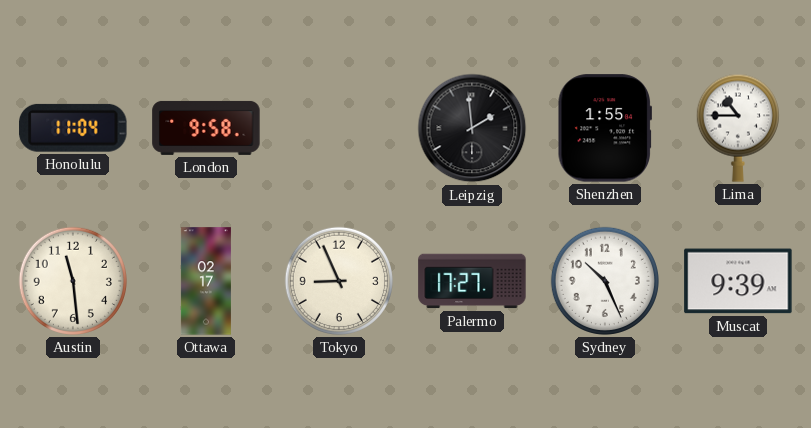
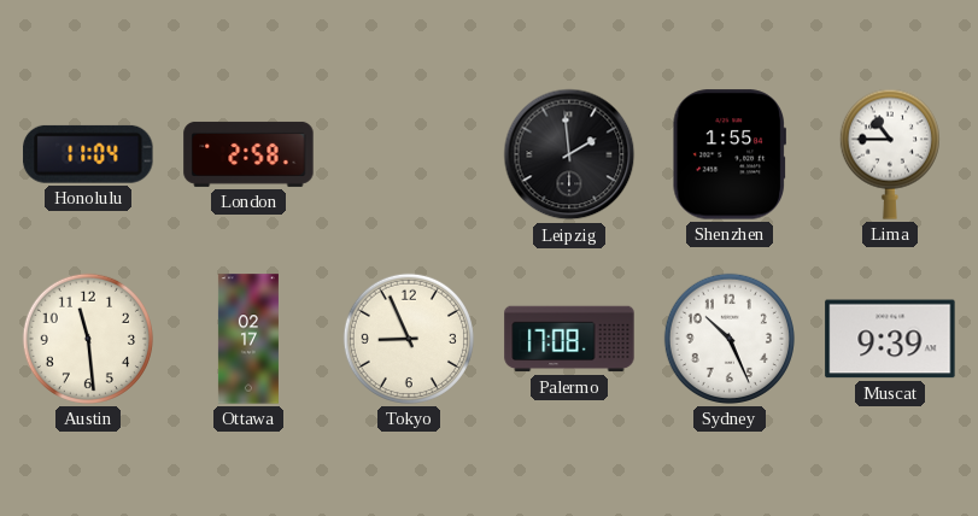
London: 9:58 -> 2:58 (248, 154)
Palermo: 17:27 -> 17:08 (569, 339)
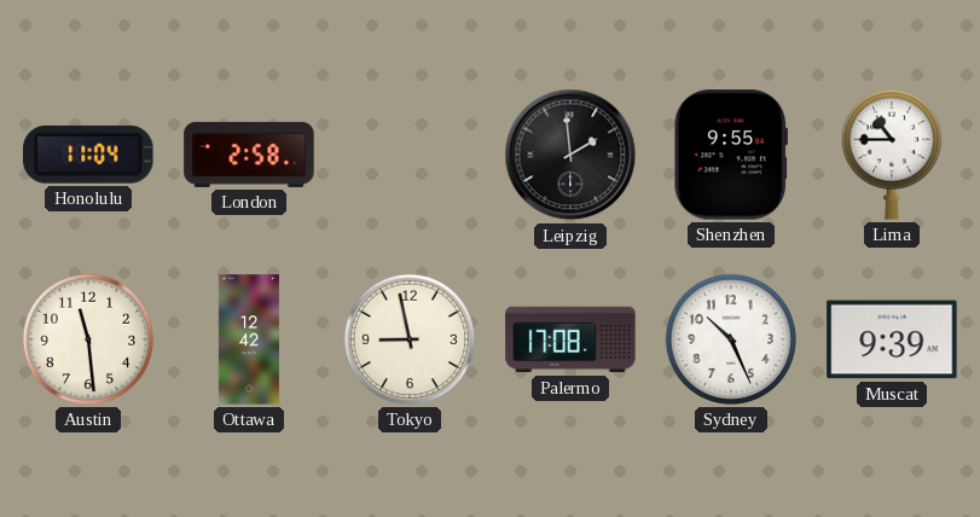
Shenzhen: 1:55 -> 9:55 (731, 155)
Ottawa: 02:17 -> 12:42 (249, 339)
Tokyo: 8:56 -> 8:58 (410, 339)
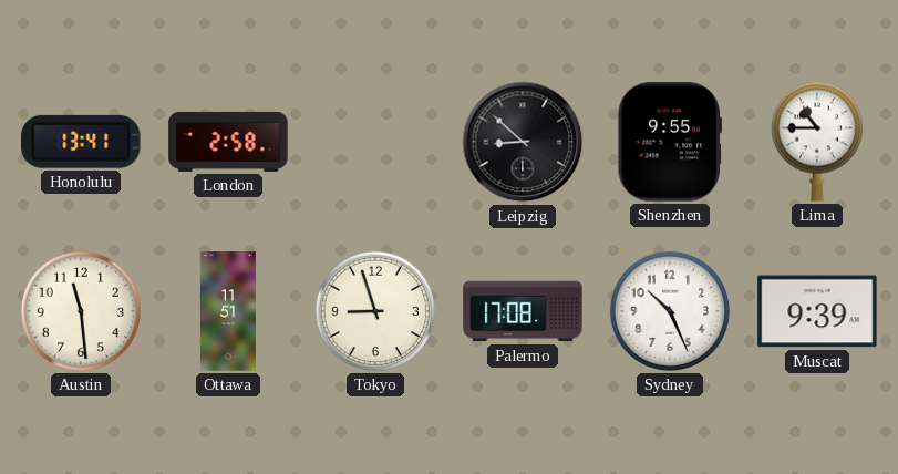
Honolulu: 11:04 -> 13:41 (81, 142)
Leipzig: 1:59 -> 8:52 (523, 142)
Ottawa: 12:42 -> 11:51 (228, 311)
Tokyo: 8:58 -> 8:57 (375, 311)
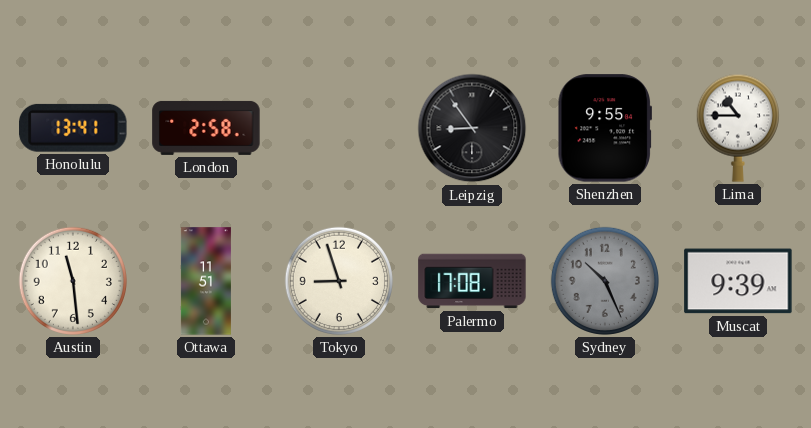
Leipzig: 8:52 -> 8:54 (472, 128)
Sydney dial: white -> grey (605, 281)
